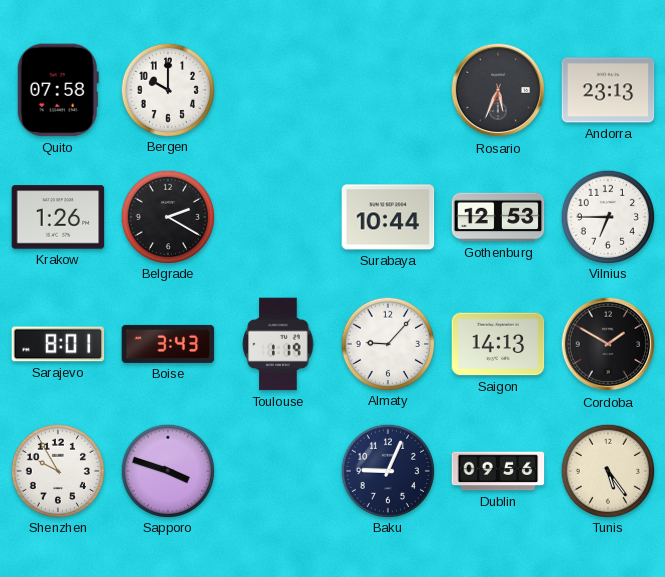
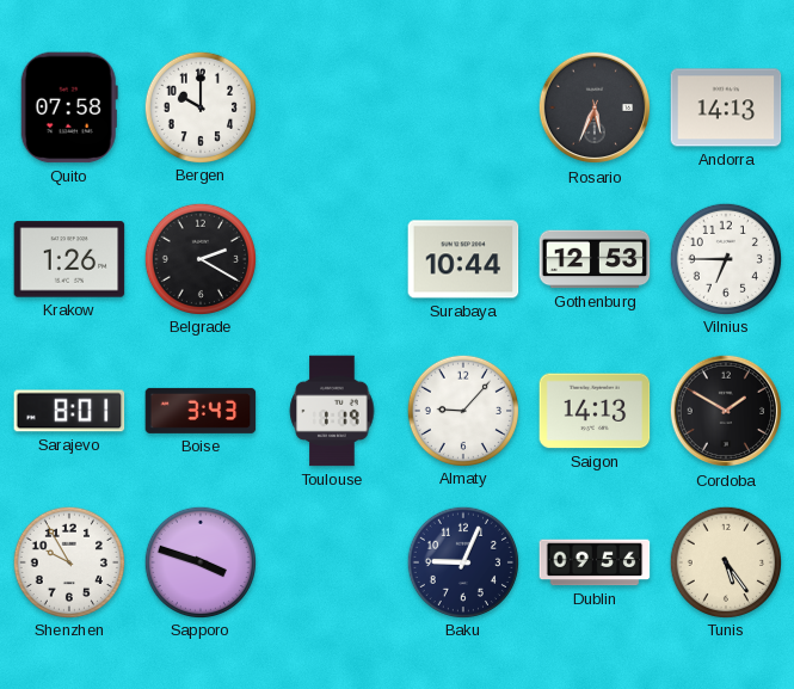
Andorra: 23:13 -> 14:13 (726, 107)
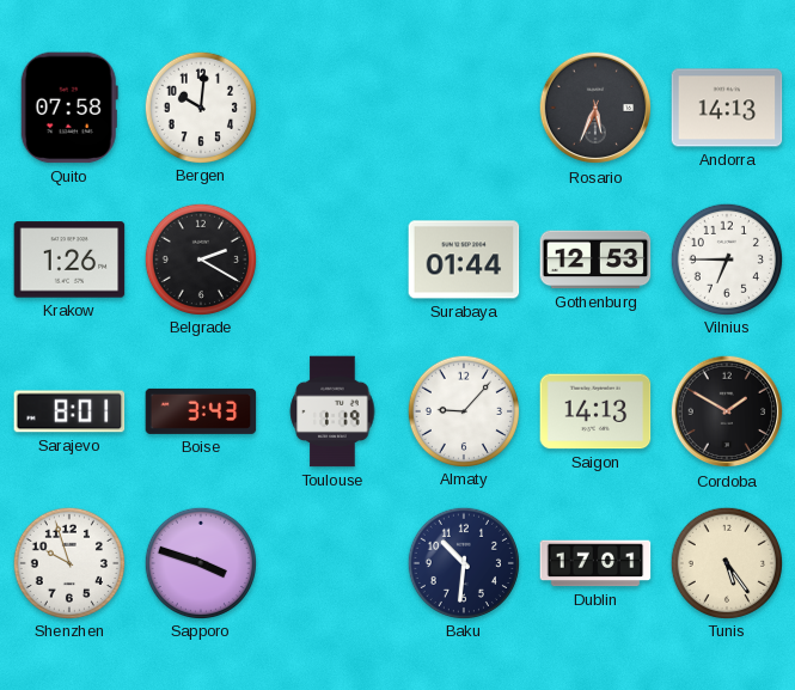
Bergen: 10:00 -> 10:01 (200, 106)
Surabaya: 10:44 -> 01:44 (464, 259)
Shenzhen: 9:55 -> 9:57 (68, 562)
Baku: 9:04 -> 10:31 (463, 562)
Dublin: 09:56 -> 17:01 (595, 563)
